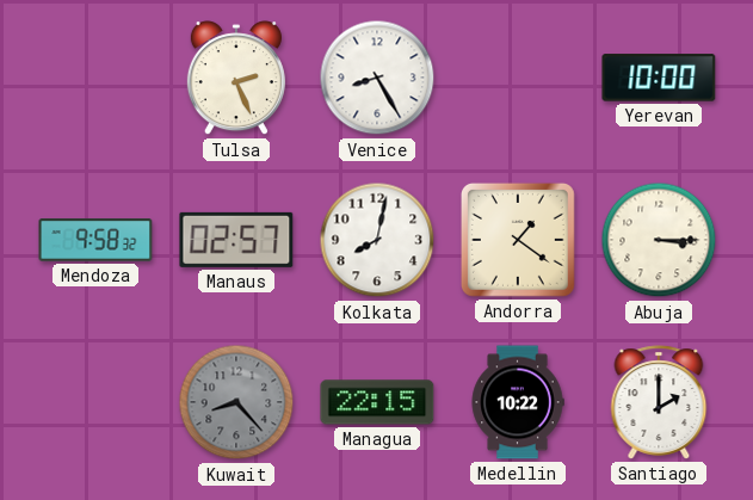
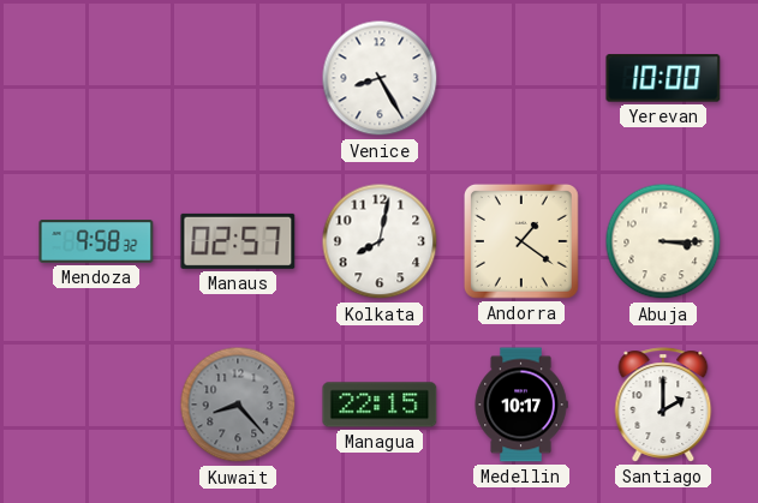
Tulsa: 2:26 -> none (236, 79)
Medellin: 10:22 -> 10:17 (521, 405)
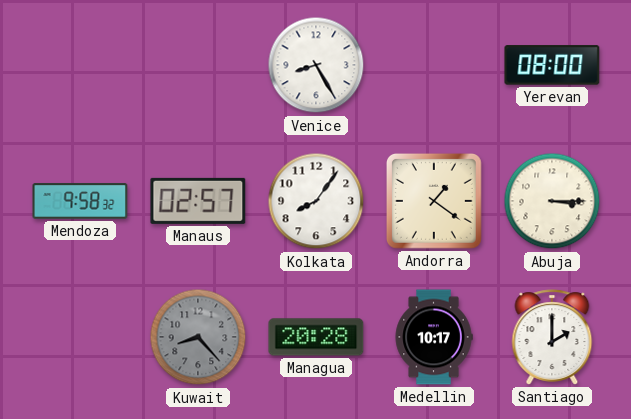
Yerevan: 10:00 -> 08:00 (552, 65)
Kolkata: 8:02 -> 8:06 (316, 201)
Managua: 22:15 -> 20:28 (316, 337)
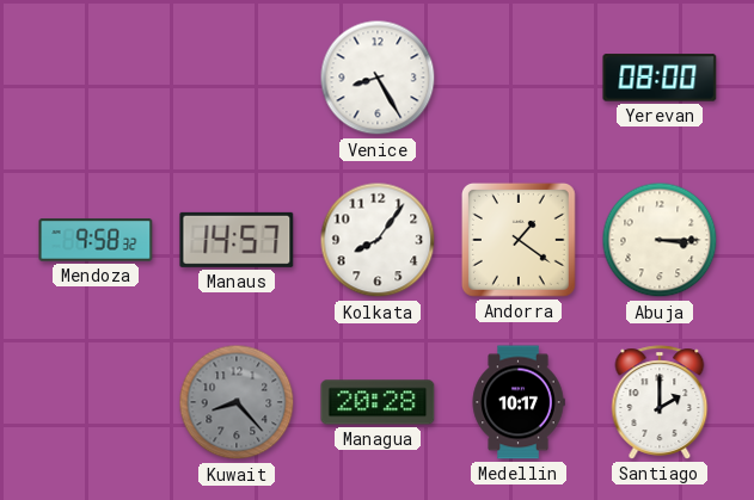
Manaus: 02:57 -> 14:57 (237, 240)
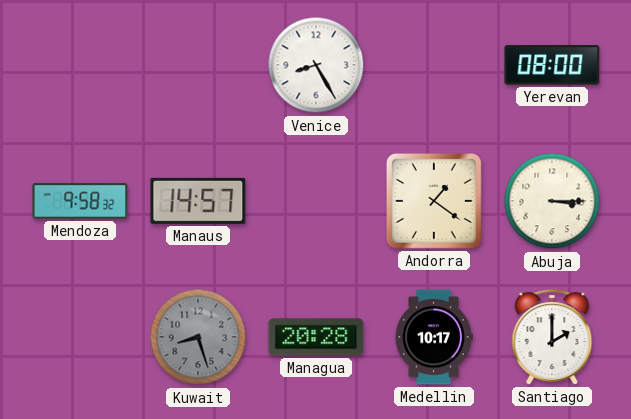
Kolkata: 8:06 -> none (378, 240)
Kuwait: 8:23 -> 8:27 (198, 337)
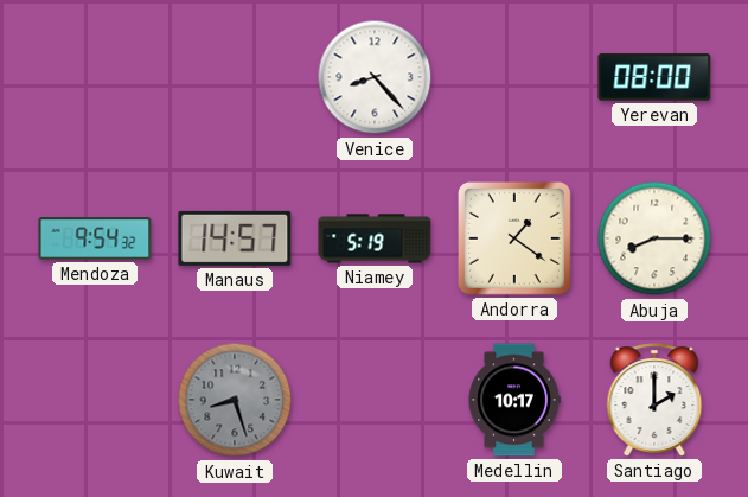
Venice: 8:25 -> 8:23 (375, 77)
Mendoza: 9:58 -> 9:54 (95, 238)
Niamey: none -> 5:19 (375, 238)
Abuja: 3:15 -> 8:15 (654, 238)
Managua: 20:28 -> none (316, 337)
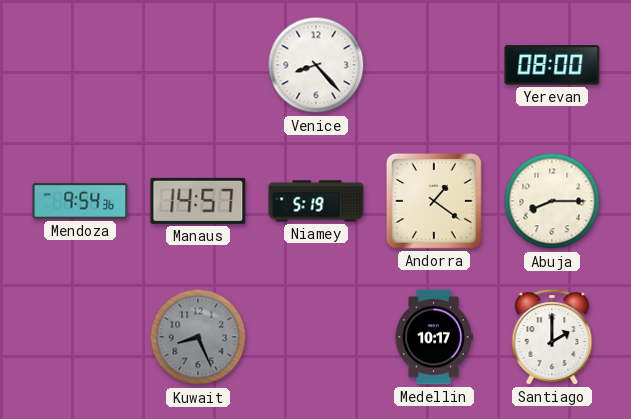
Mendoza: 9:54:32 -> 9:54:36 (80, 201)
Kuwait: 8:27 -> 8:26 (198, 337)
